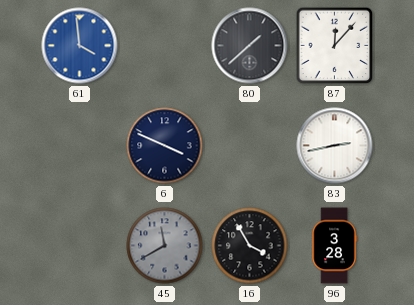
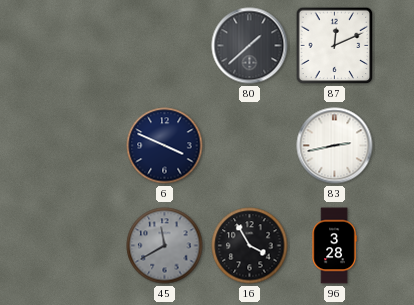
61: 3:59 -> none (80, 46)
87: 12:07 -> 12:11 (335, 46)
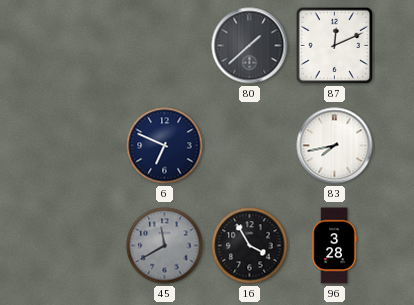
6: 3:49 -> 6:49 (165, 146)
83: 2:43 -> 7:43 (335, 146)
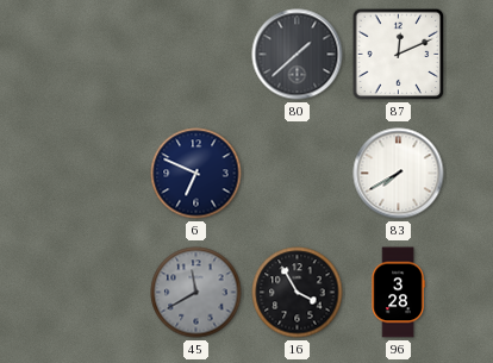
83: 7:43 -> 7:40 (399, 174)
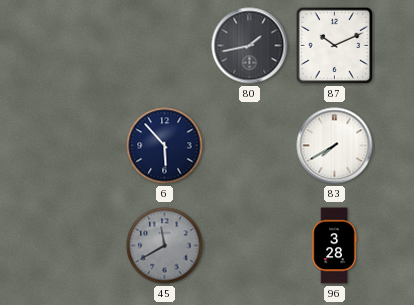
80: 1:38 -> 1:43 (250, 46)
87: 12:11 -> 10:11 (335, 46)
6: 6:49 -> 5:53 (165, 146)
16: 3:55 -> none (298, 293)
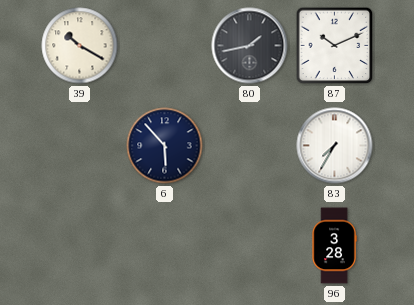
39: none -> 10:20 (80, 46)
83: 7:40 -> 7:35 (335, 146)
45: 11:40 -> none (165, 246)
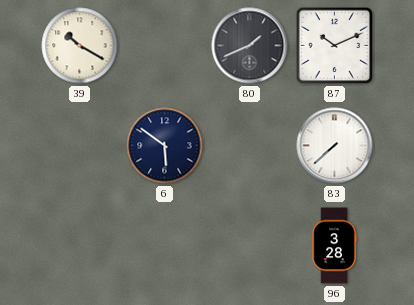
80: 1:43 -> 1:41 (250, 46)
6: 5:53 -> 5:51 (165, 146)
83: 7:35 -> 7:38 (335, 146)
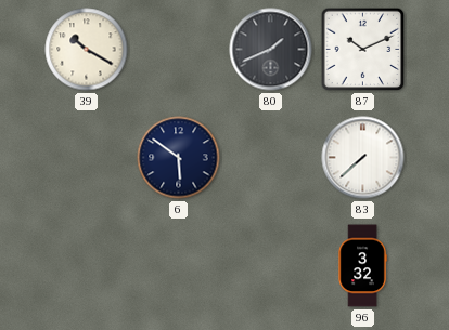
96: 3:28 -> 3:32 (362, 266)
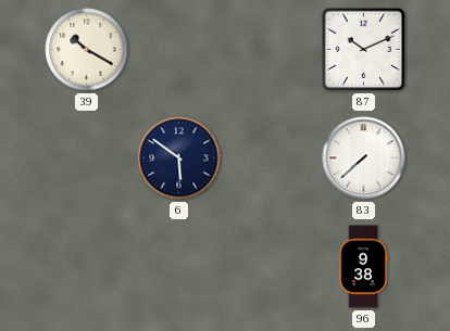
80: 1:41 -> none (271, 50)
96: 3:32 -> 9:38 (363, 267)
